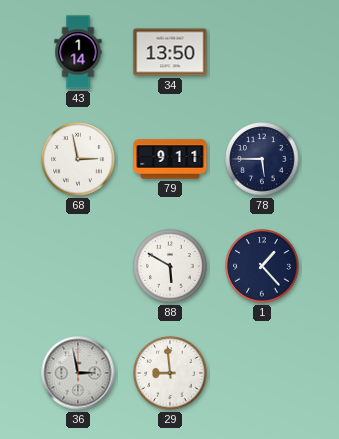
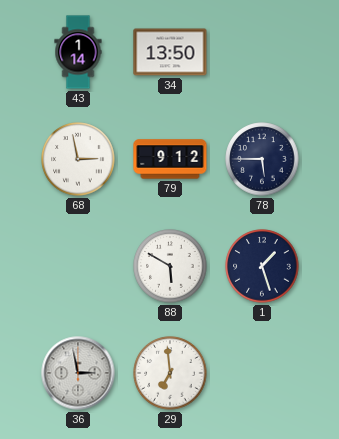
79: 9:11 -> 9:12 (170, 159)
1: 1:23 -> 1:27 (262, 266)
29: 8:59 -> 6:59 (170, 373)
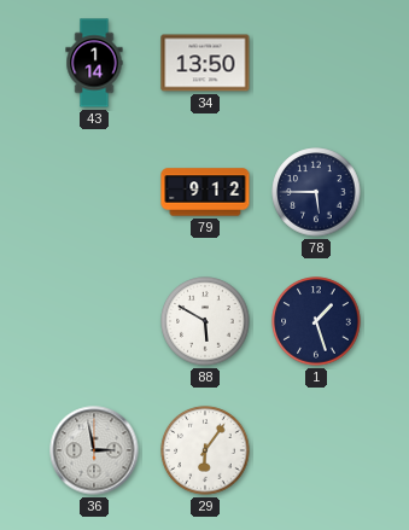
68: 2:58 -> none (78, 159)
29: 6:59 -> 6:06 (205, 450)
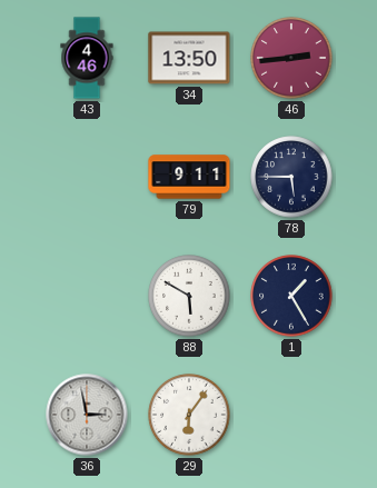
43: 1:14 -> 4:46 (87, 58)
46: none -> 2:44 (291, 58)
79: 9:12 -> 9:11 (189, 177)
1: 1:27 -> 1:25 (291, 296)
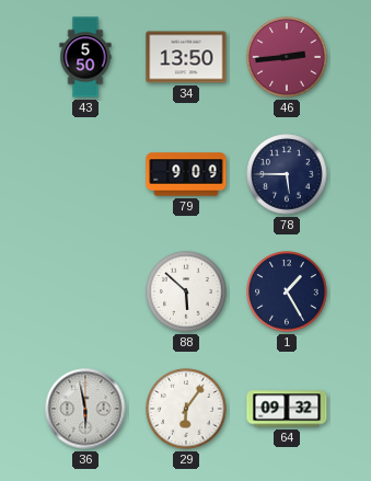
43: 4:46 -> 5:50 (85, 57)
79: 9:11 -> 9:09 (186, 174)
88: 5:50 -> 5:52 (186, 291)
36: 2:58 -> 5:58 (85, 409)
64: none -> 09:32 (287, 409)
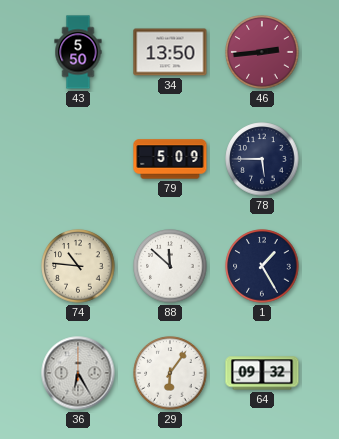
79: 9:09 -> 5:09 (170, 159)
74: none -> 10:46 (78, 266)
88: 5:52 -> 11:52 (170, 266)
36: 5:58 -> 6:25 (78, 373)
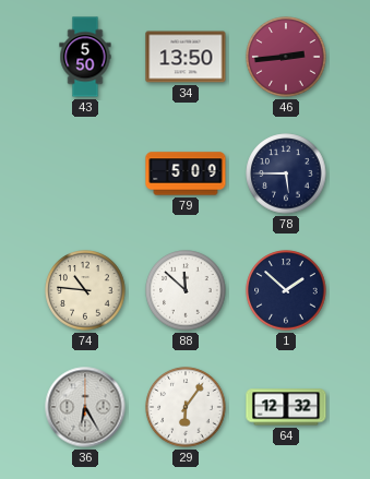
1: 1:25 -> 1:52 (286, 290)
64: 09:32 -> 12:32 (286, 407)
